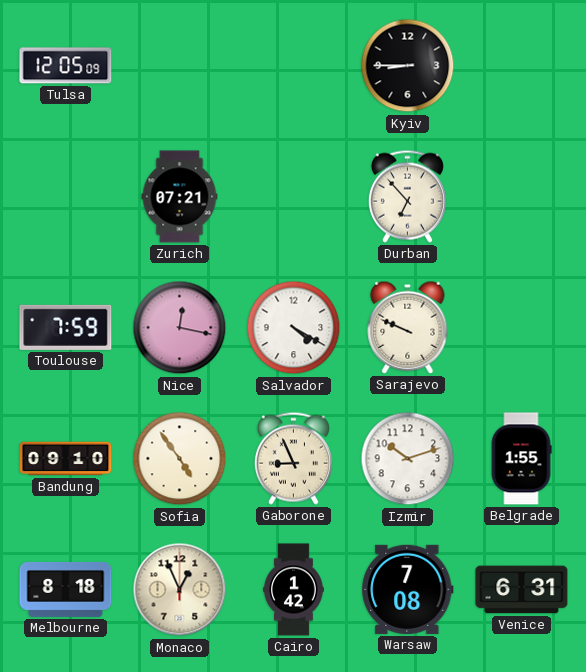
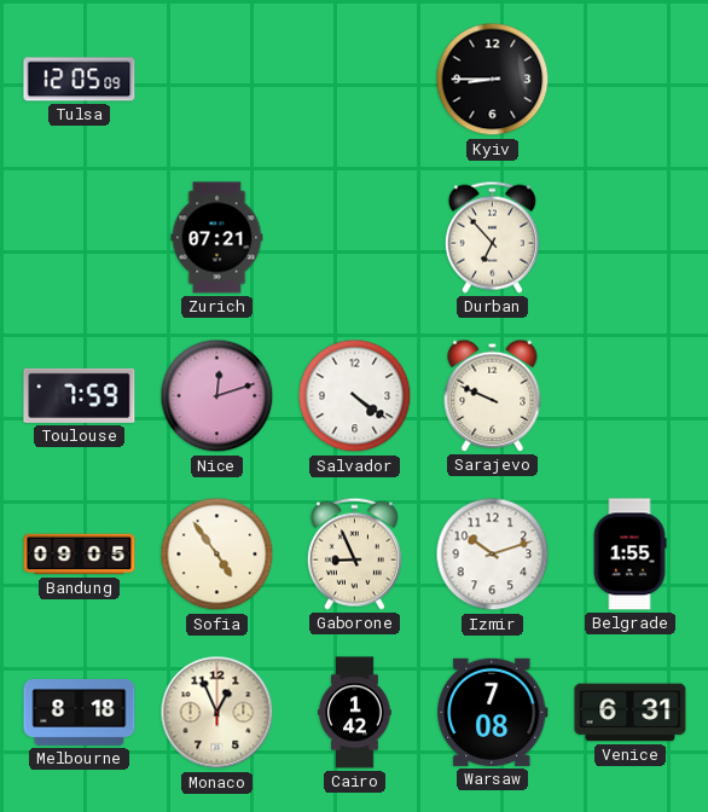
Nice: 12:17 -> 12:12 (217, 396)
Salvador: 4:20 -> 4:21 (355, 396)
Bandung: 09:10 -> 09:05 (80, 555)
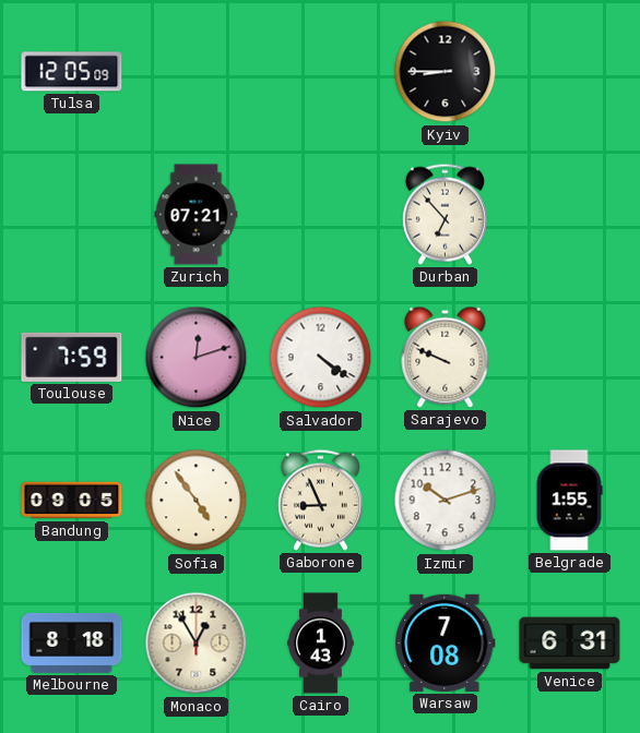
Monaco: 12:56 -> 12:55 (197, 644)
Cairo: 1:42 -> 1:43 (321, 644)
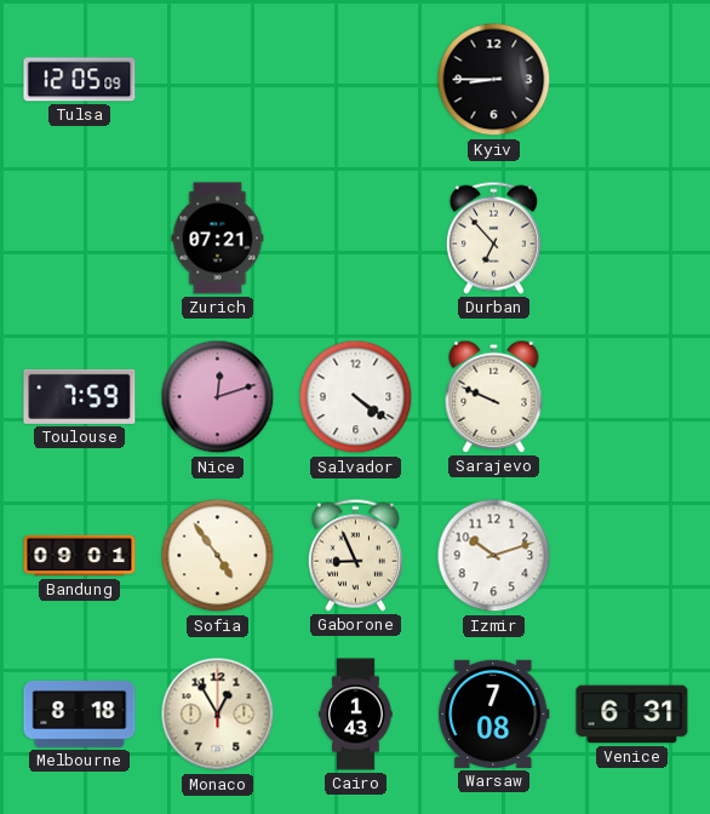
Bandung: 09:05 -> 09:01 (80, 556)
Belgrade: 1:55 -> none (569, 501)
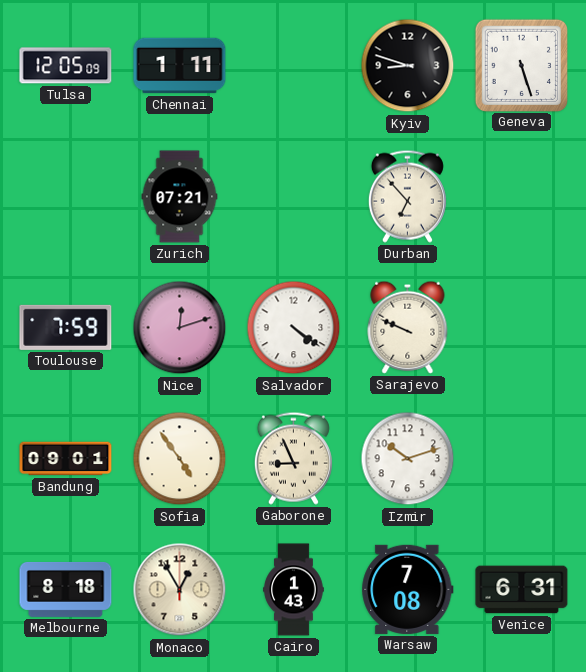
Chennai: none -> 1:11 (180, 66)
Kyiv: 8:45 -> 8:48 (408, 66)
Geneva: none -> 5:27 (521, 65)
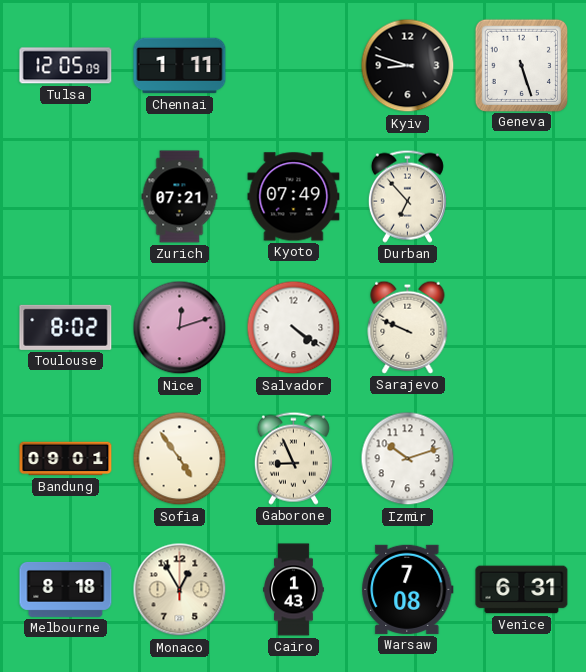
Kyoto: none -> 07:49 (294, 197)
Toulouse: 7:59 -> 8:02 (66, 327)
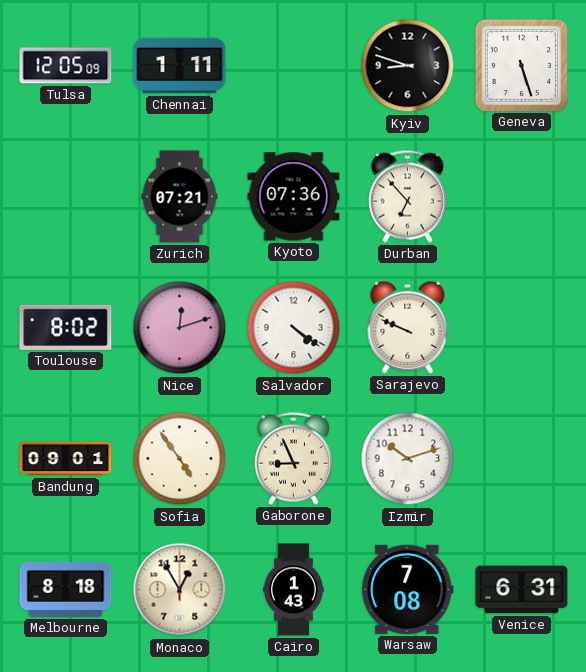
Kyoto: 07:49 -> 07:36 (294, 197)
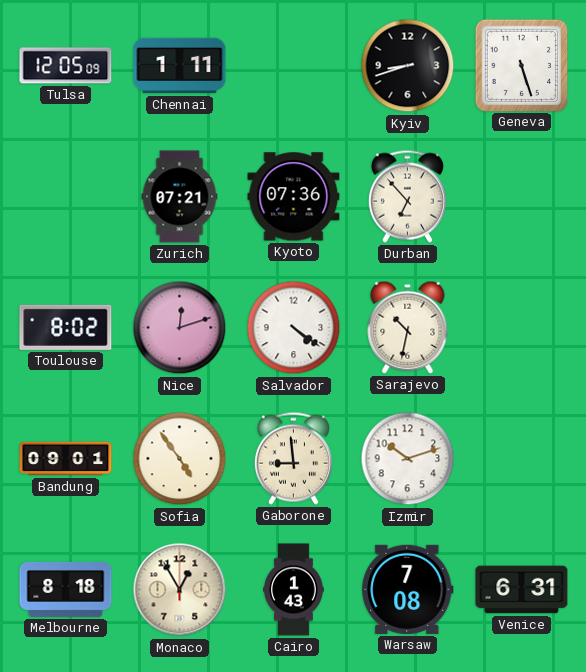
Kyiv: 8:48 -> 8:42 (408, 66)
Sarajevo: 9:49 -> 10:32 (408, 327)
Gaborone: 8:56 -> 8:59 (293, 458)
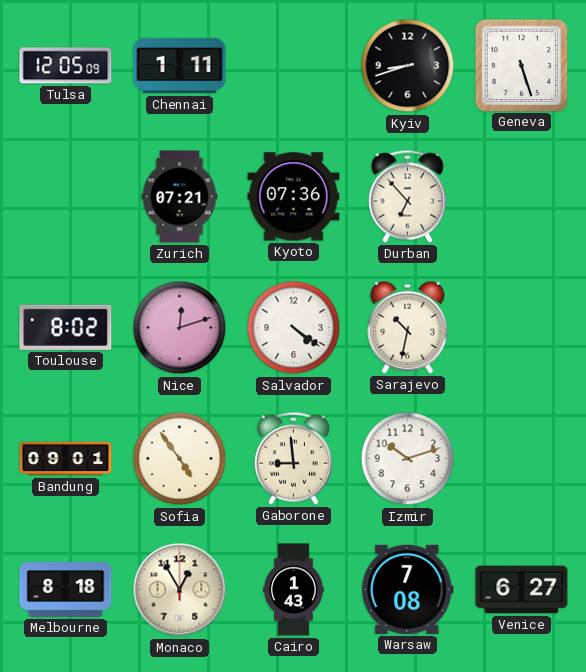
Venice: 6:31 -> 6:27 (522, 590)
